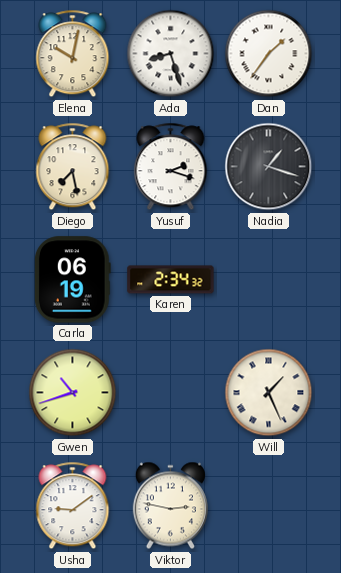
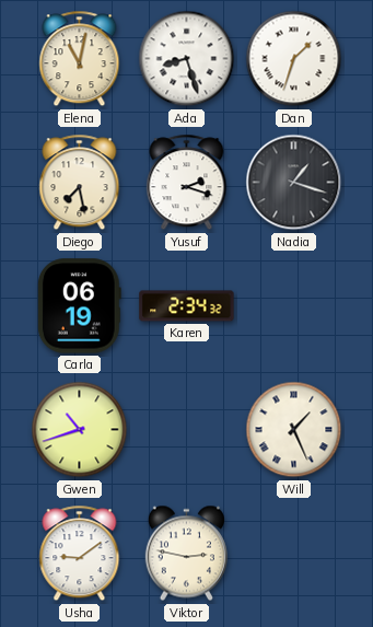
Elena: 10:02 -> 11:02 (80, 59)
Dan: 1:36 -> 1:33 (294, 59)
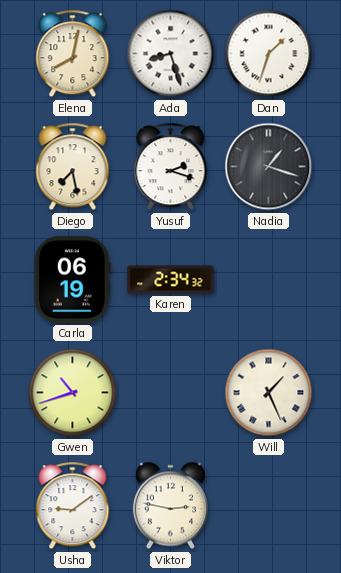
Elena: 11:02 -> 8:02 (73, 54)
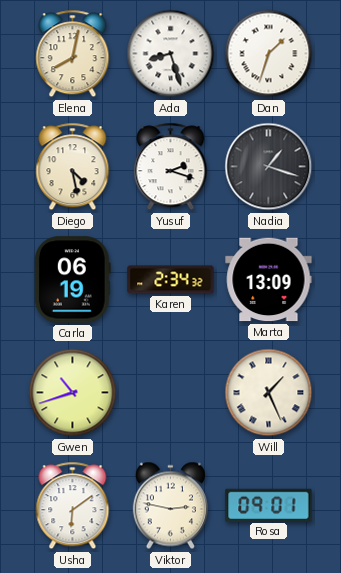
Diego: 7:28 -> 4:28 (73, 167)
Marta: none -> 13:09 (269, 280)
Usha: 9:09 -> 6:09 (73, 506)
Rosa: none -> 09:01 (269, 505)
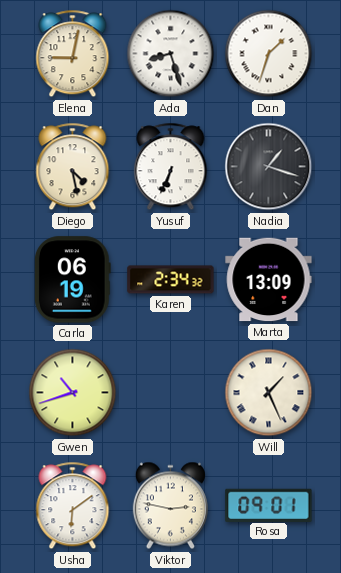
Elena: 8:02 -> 9:02 (73, 54)
Yusuf: 2:18 -> 6:34 (171, 167)
